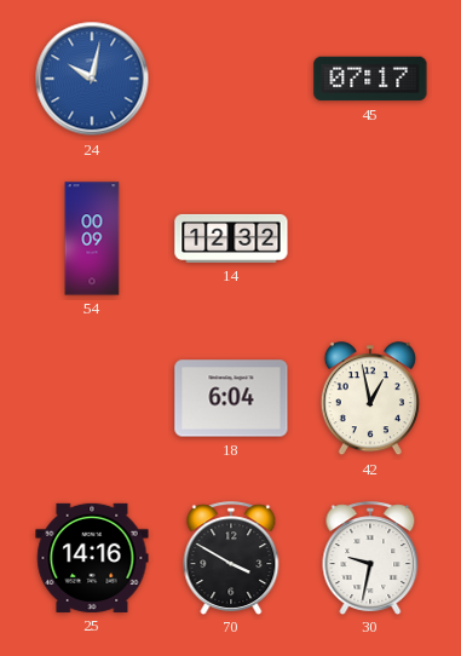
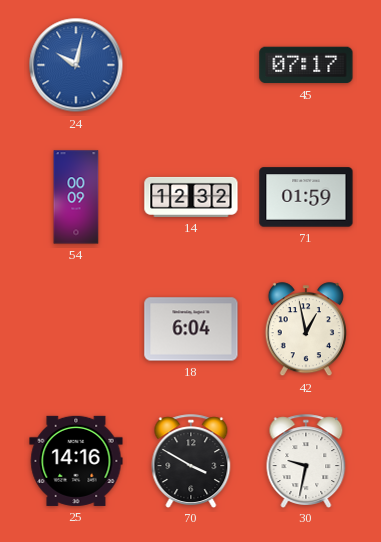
71: none -> 01:59 (306, 197)
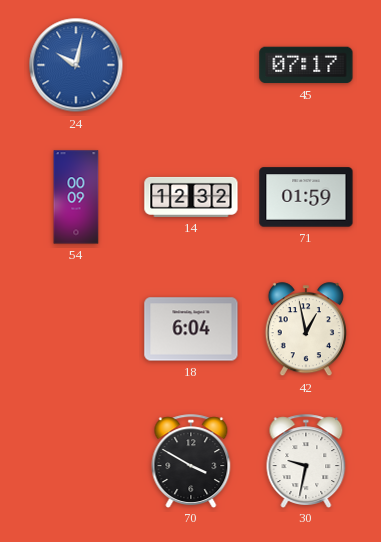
25: 14:16 -> none (76, 461)
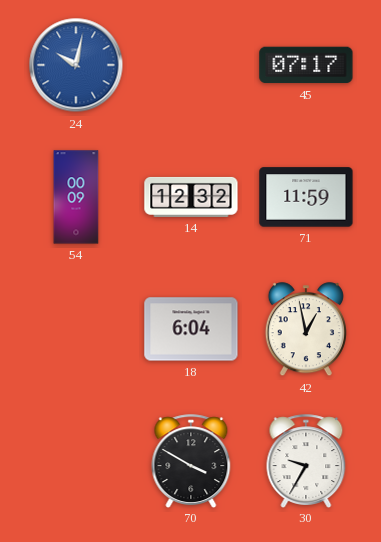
71: 01:59 -> 11:59 (306, 197)
30: 9:32 -> 9:35 (306, 461)
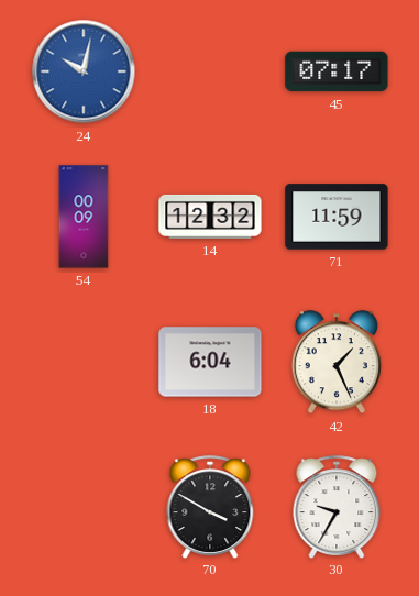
42: 12:58 -> 1:26 (337, 363)
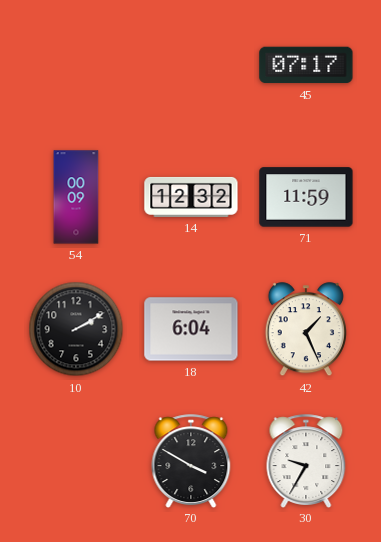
24: 10:02 -> none (84, 71)
10: none -> 2:10 (76, 329)
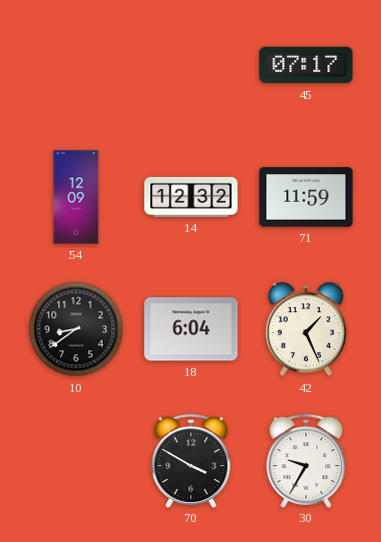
54: 00:09 -> 12:09 (76, 197)
10: 2:10 -> 8:39 (76, 329)
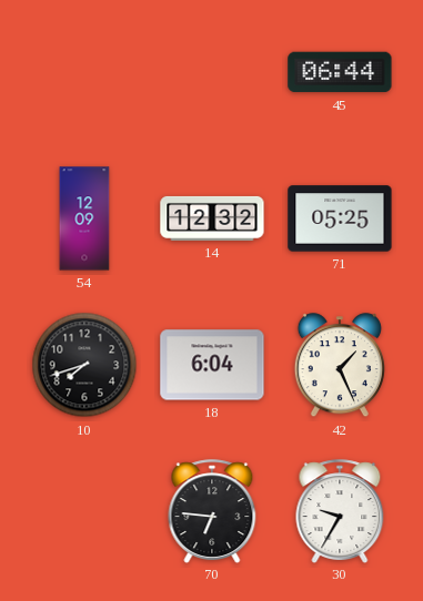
45: 07:17 -> 06:44 (340, 72)
71: 11:59 -> 05:25 (340, 218)
10: 8:39 -> 7:42 (84, 365)
70: 3:50 -> 6:46 (212, 511)
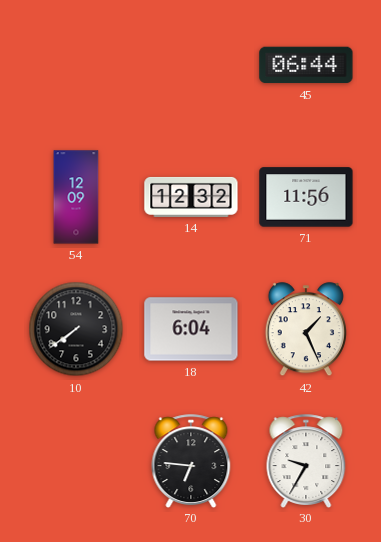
71: 05:25 -> 11:56 (306, 197)
10: 7:42 -> 7:39 (76, 329)
